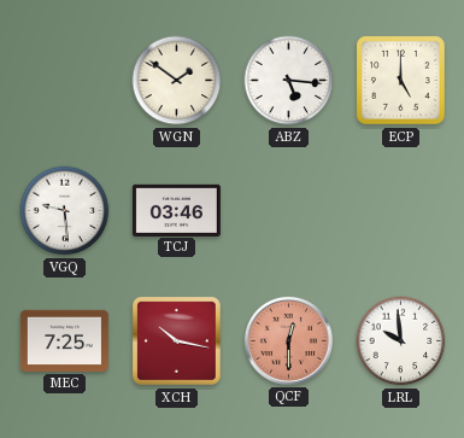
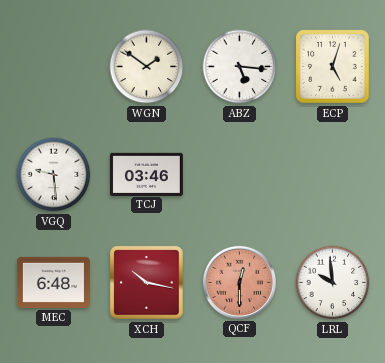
ECP: 5:00 -> 5:03 (333, 67)
MEC: 7:25 -> 6:48 (53, 282)
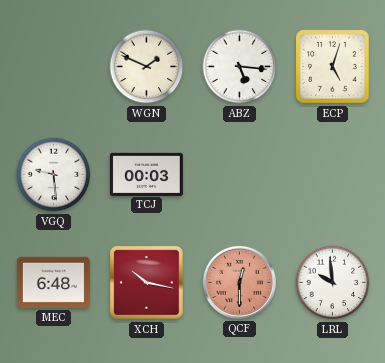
WGN: 1:51 -> 1:49 (147, 67)
TCJ: 03:46 -> 00:03 (146, 174)
